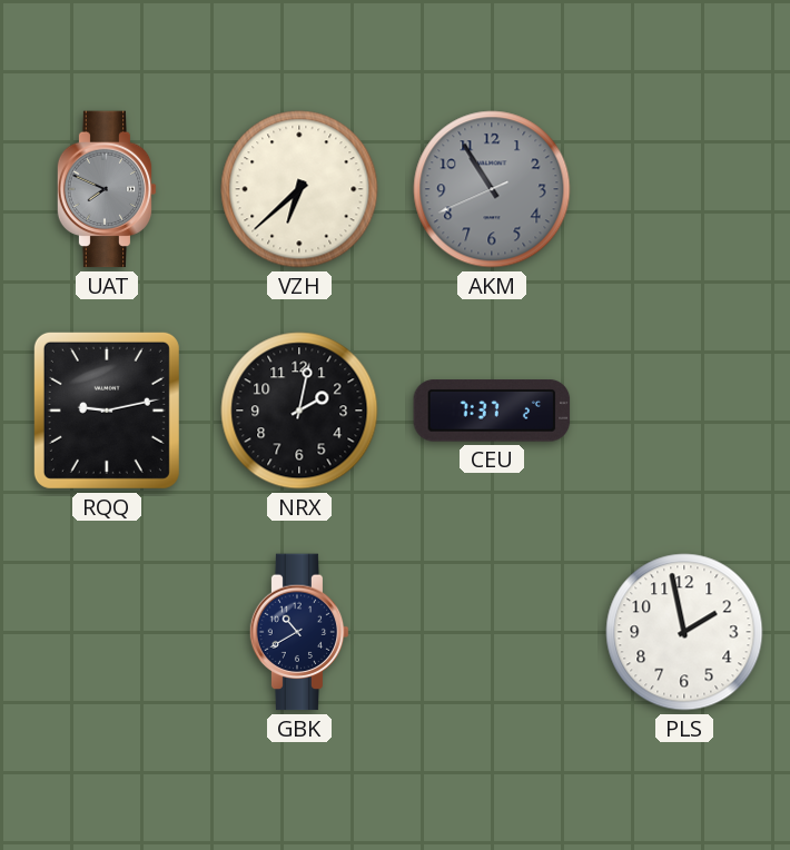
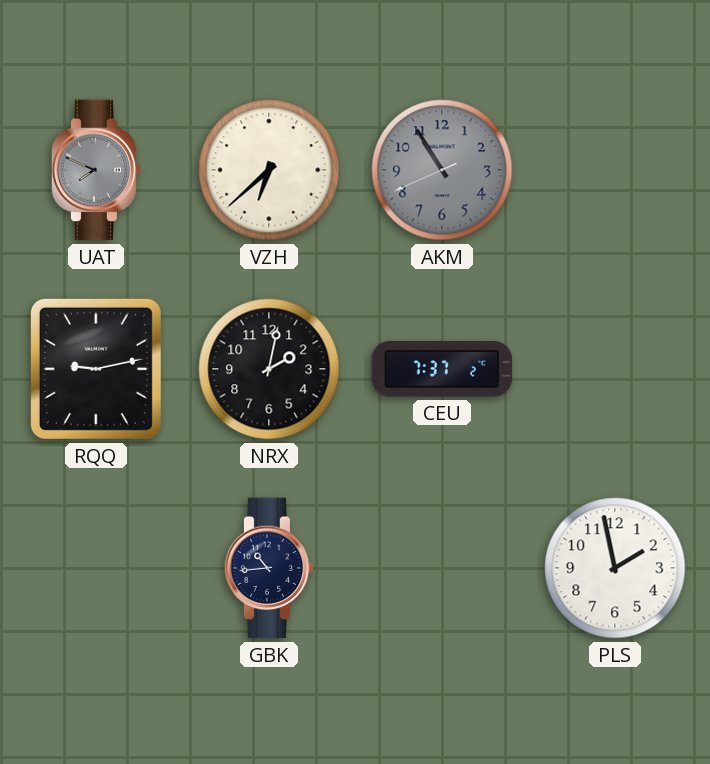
GBK: 10:40 -> 10:44 (269, 568)
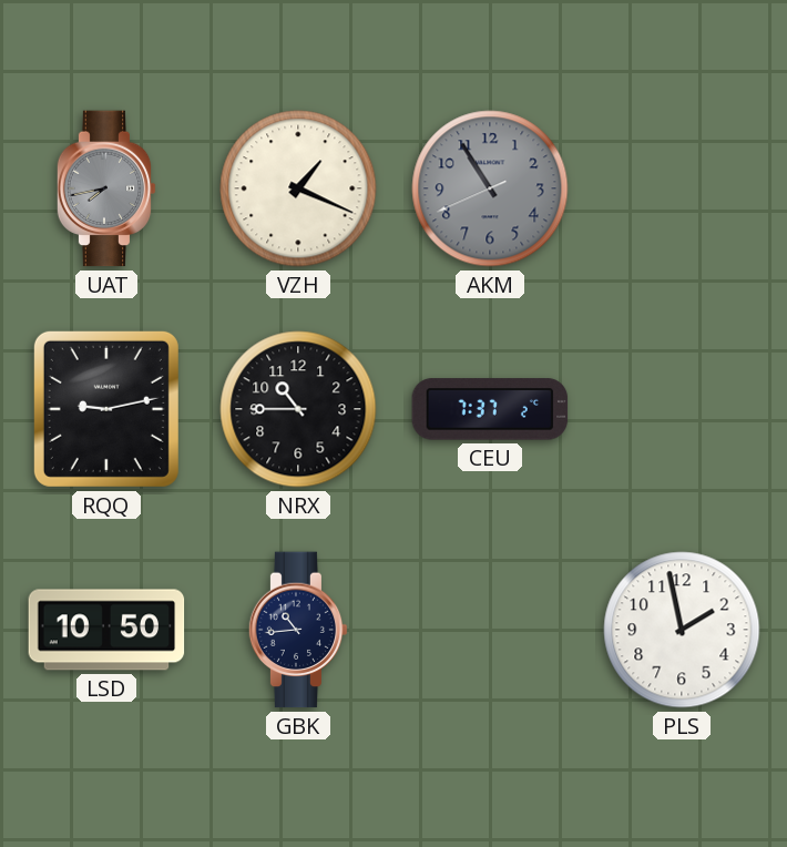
UAT: 7:49 -> 7:43 (106, 188)
VZH: 6:38 -> 1:19 (298, 188)
NRX: 2:02 -> 10:45 (298, 409)
LSD: none -> 10:50 (106, 630)
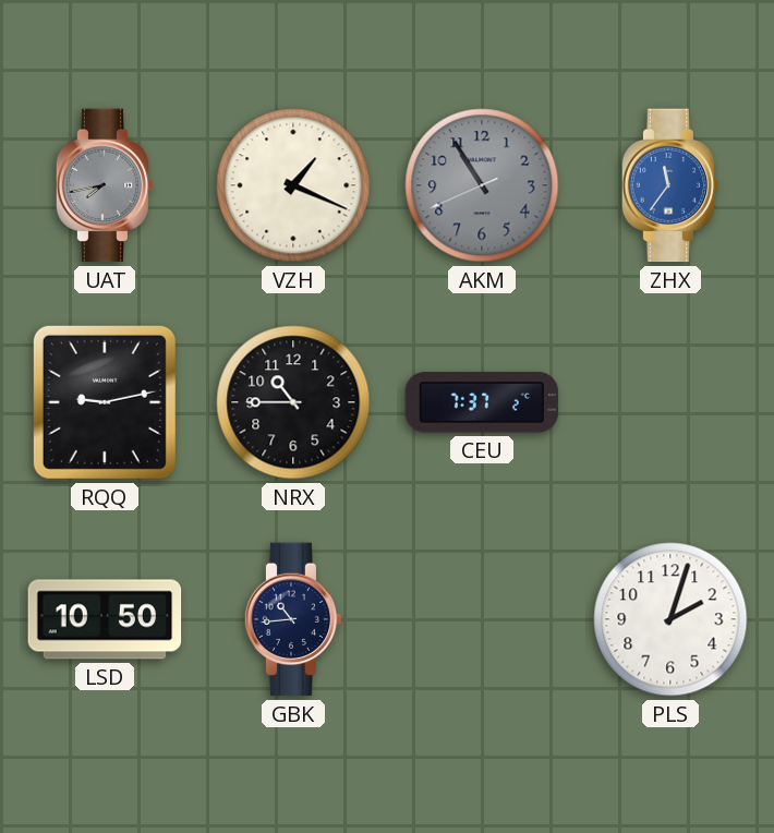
ZHX: none -> 11:36 (670, 185)
PLS: 1:58 -> 2:03 (670, 619)
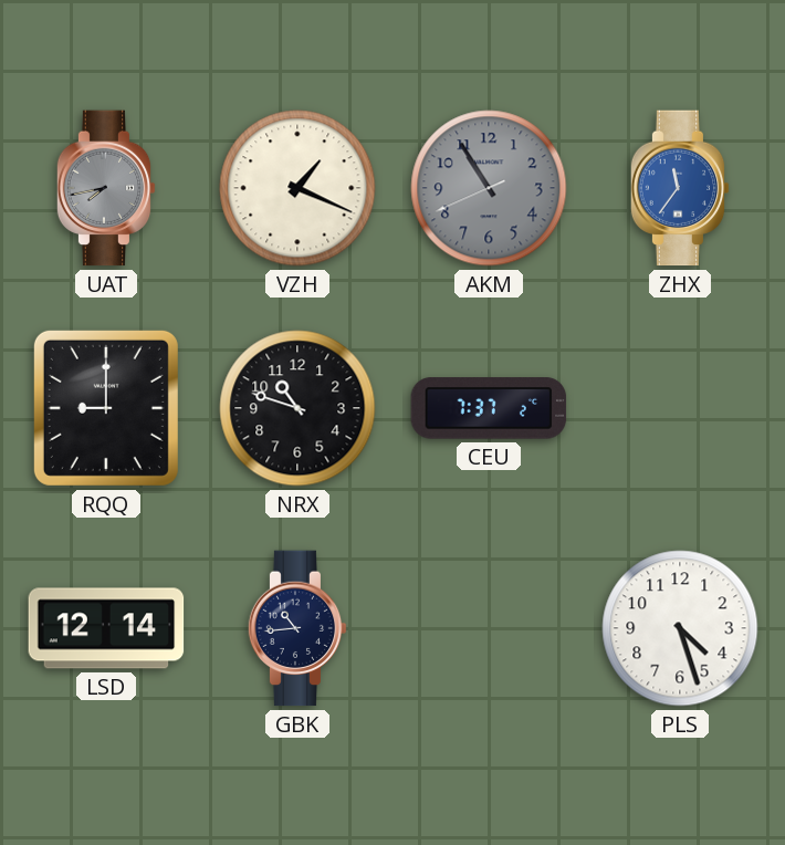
RQQ: 9:13 -> 9:00 (106, 408)
NRX: 10:45 -> 10:48 (297, 408)
LSD: 10:50 -> 12:14 (106, 628)
PLS: 2:03 -> 4:27 (680, 628)
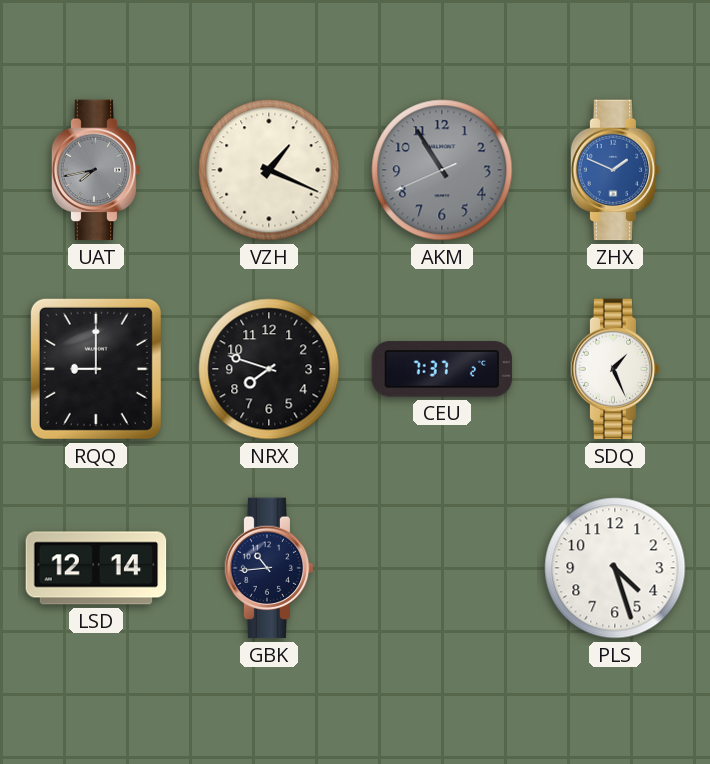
ZHX: 11:36 -> 1:49 (615, 170)
NRX: 10:48 -> 7:48 (269, 369)
SDQ: none -> 1:26 (615, 369)
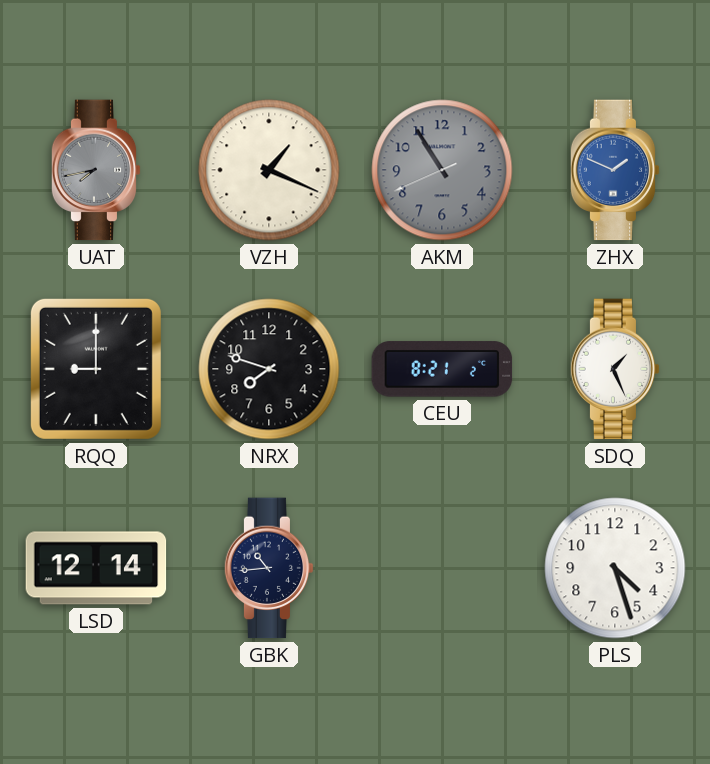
CEU: 7:37 -> 8:21 (442, 369)
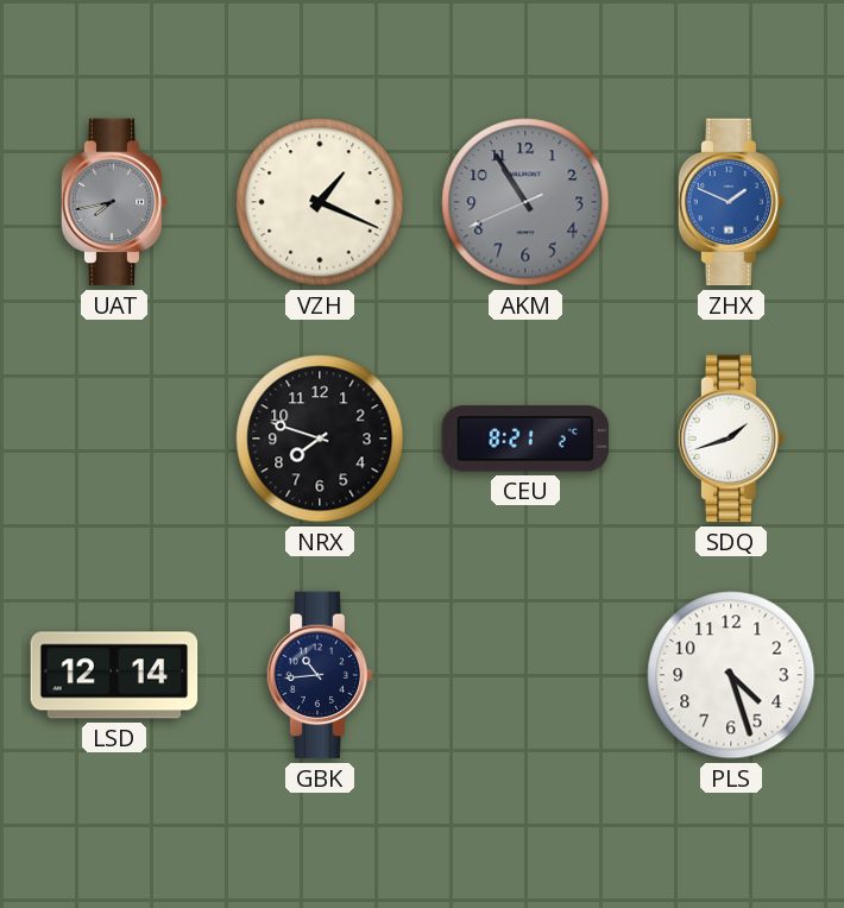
RQQ: 9:00 -> none (96, 369)
SDQ: 1:26 -> 1:42 (731, 439)
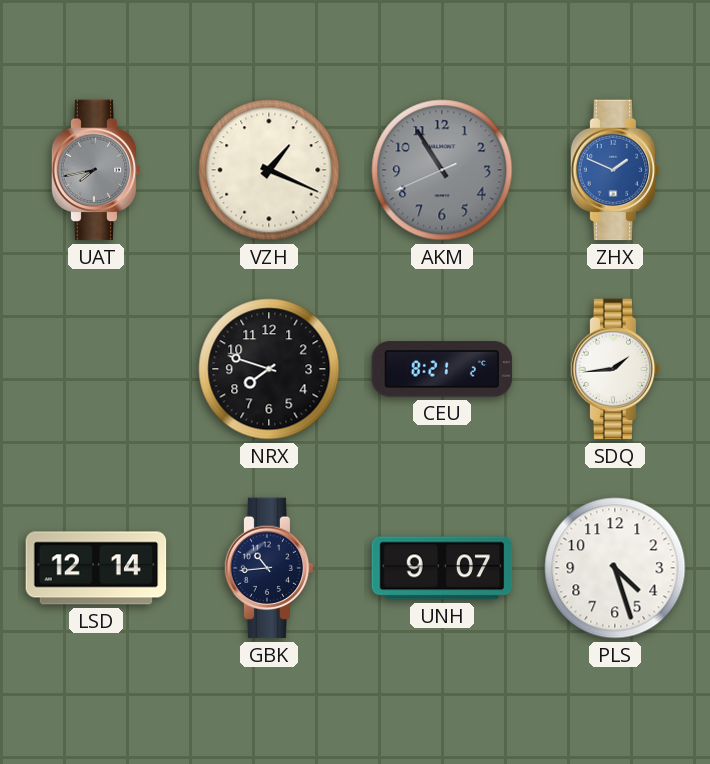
SDQ: 1:42 -> 1:44 (615, 369)
UNH: none -> 9:07 (442, 568)
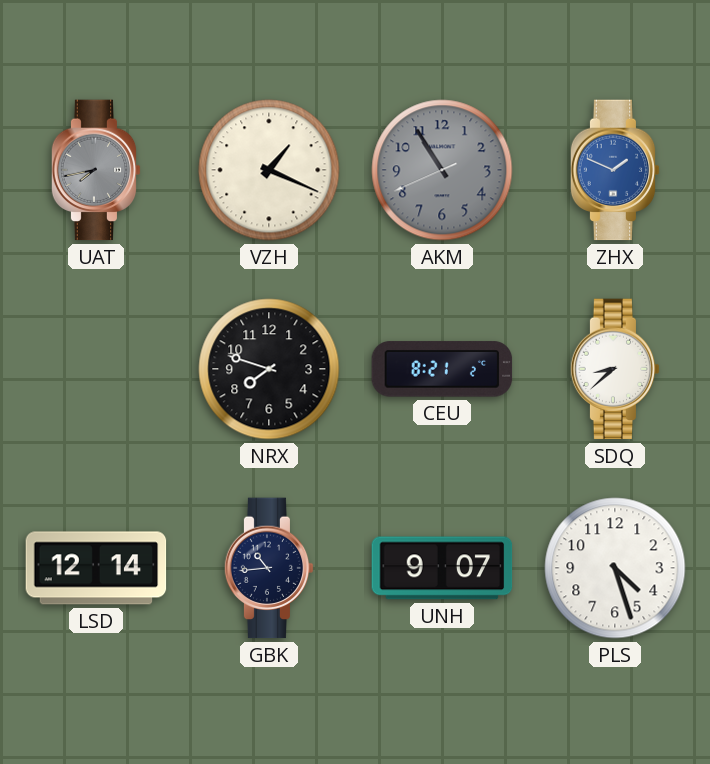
SDQ: 1:44 -> 8:38 (615, 369)
